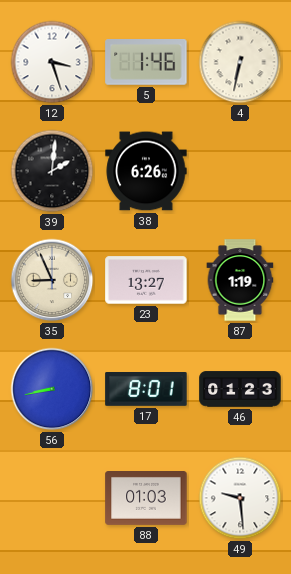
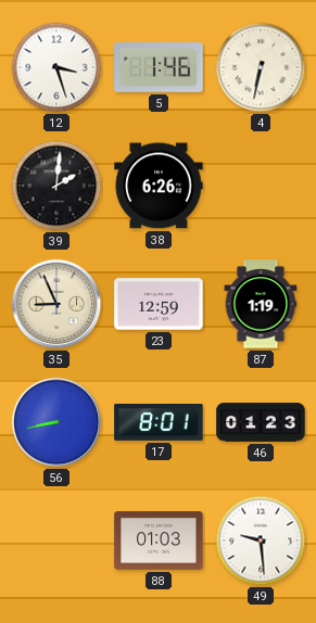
23: 13:27 -> 12:59 (159, 304)
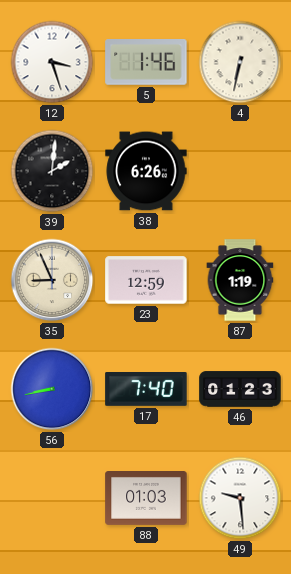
17: 8:01 -> 7:40 (146, 390)
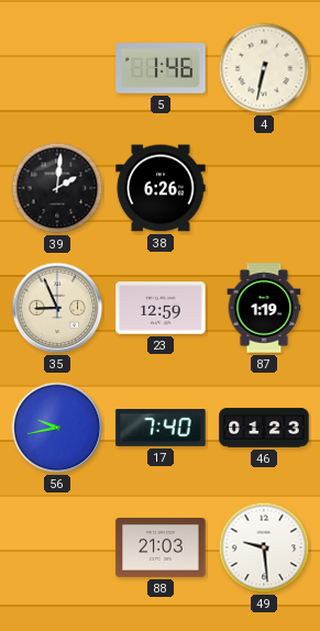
12: 3:27 -> none (52, 62)
56: 8:43 -> 9:43 (57, 428)
88: 01:03 -> 21:03 (161, 549)
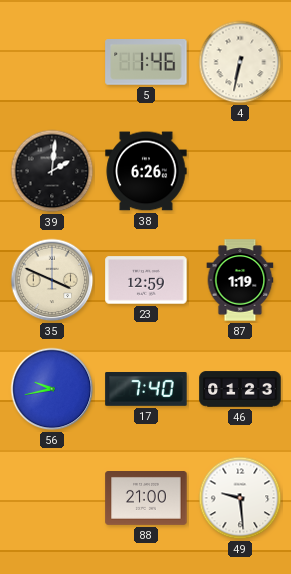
35: 8:56 -> 3:49 (52, 280)
88: 21:03 -> 21:00 (146, 499)
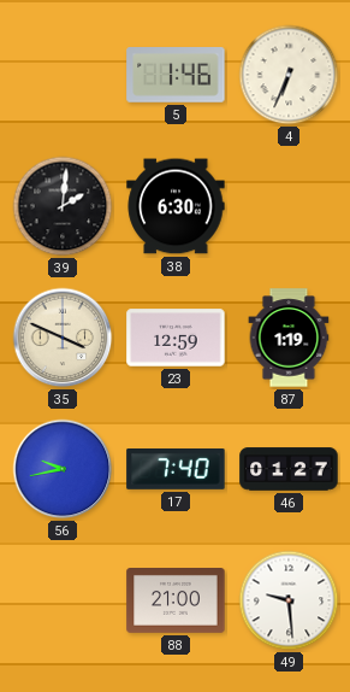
4: 6:32 -> 6:34 (289, 75)
38: 6:26 -> 6:30 (176, 206)
46: 01:23 -> 01:27 (289, 469)
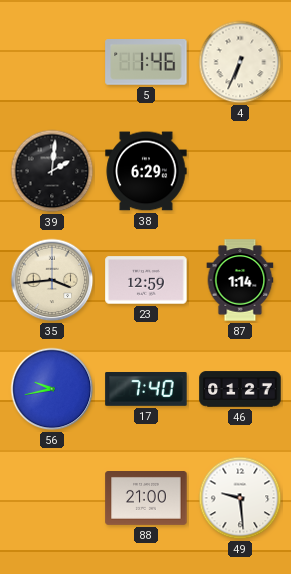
38: 6:30 -> 6:29 (146, 171)
35: 3:49 -> 3:44 (52, 280)
87: 1:19 -> 1:14 (240, 280)
